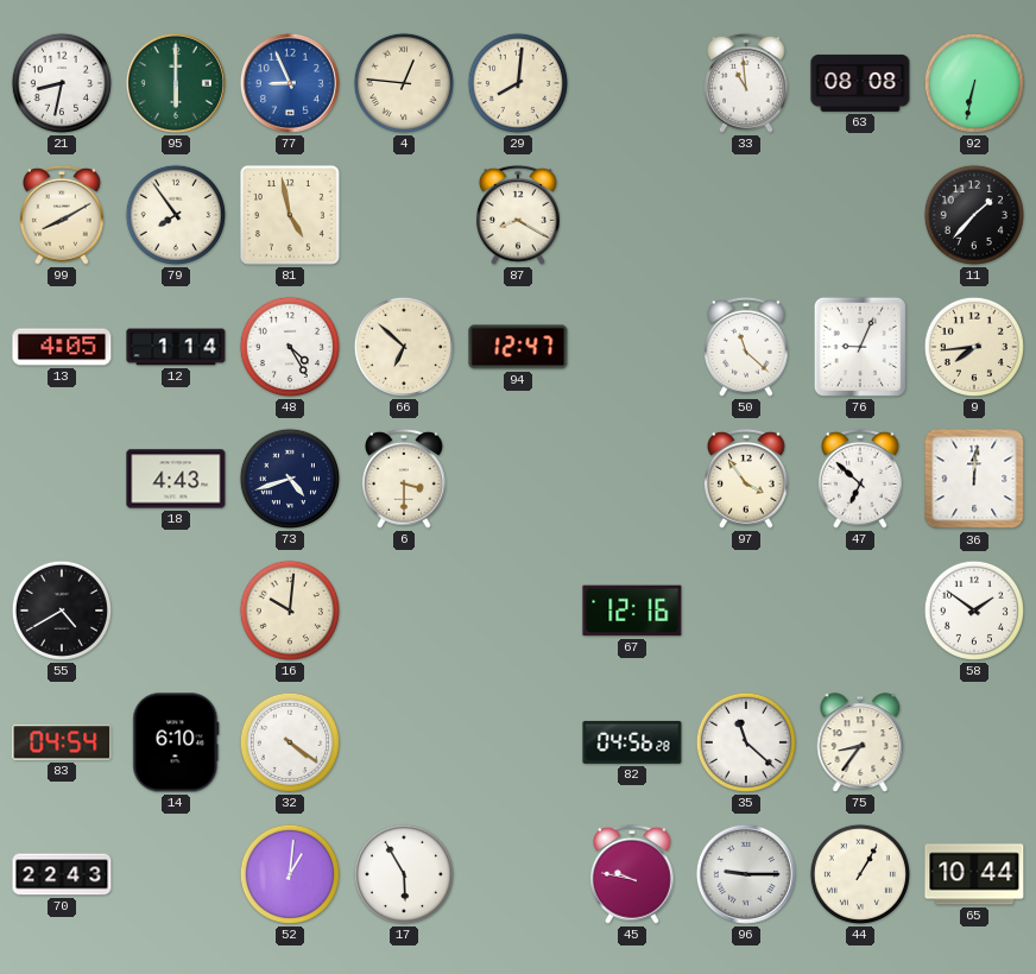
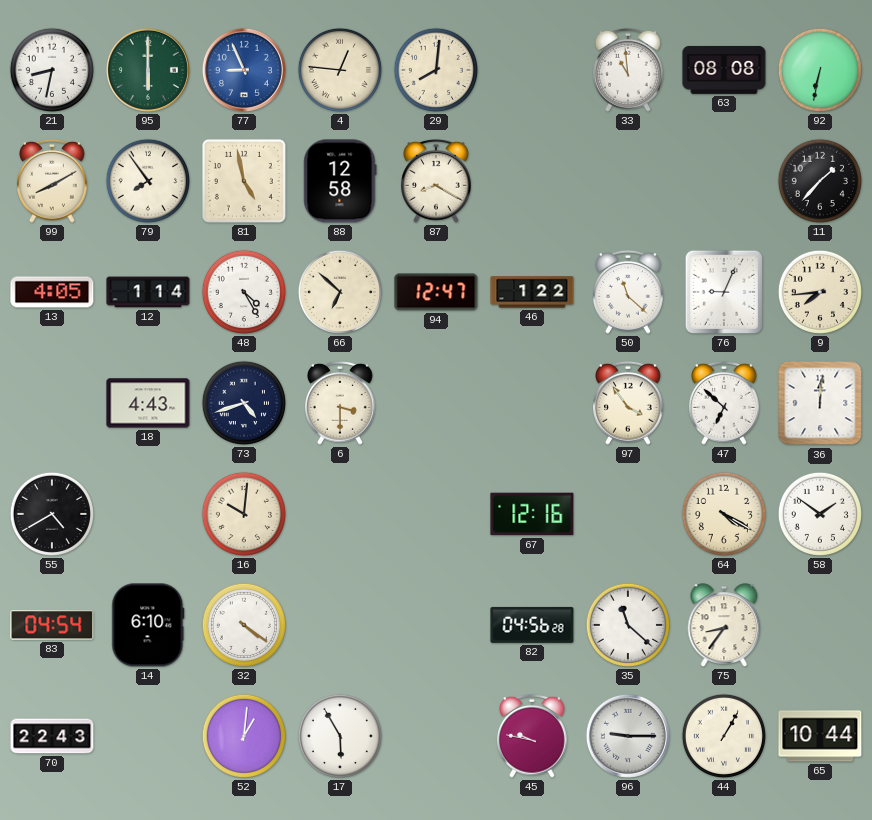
88: none -> 12:58 (340, 181)
46: none -> 1:22 (532, 292)
64: none -> 4:20 (724, 514)
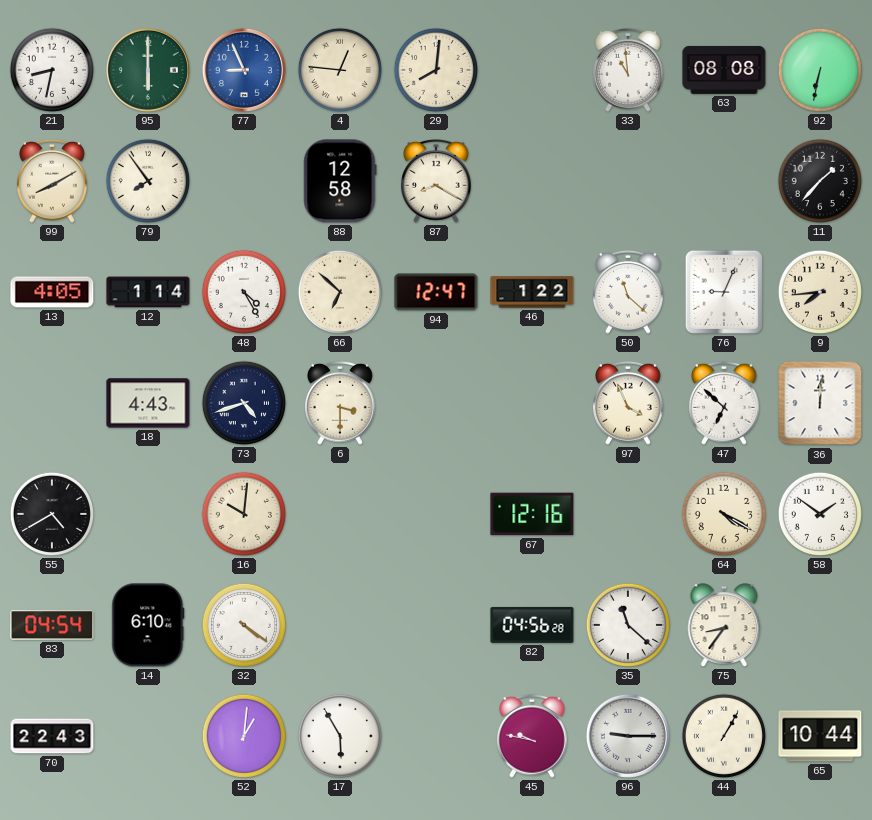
81: 4:58 -> none (244, 181)
97: 3:54 -> 3:56 (629, 403)
